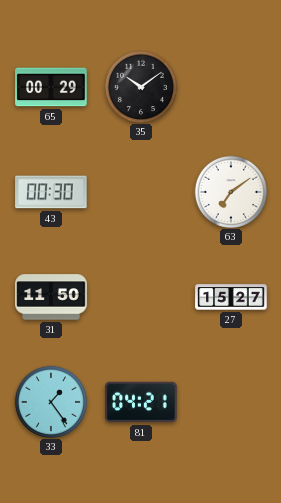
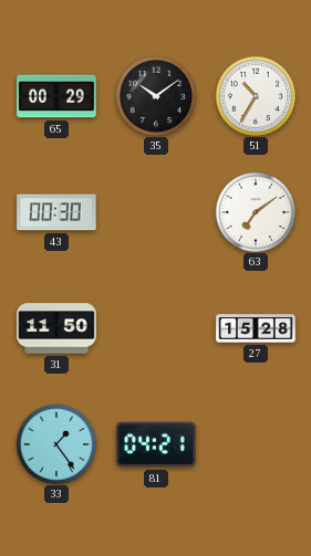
51: none -> 10:35 (255, 95)
27: 15:27 -> 15:28 (256, 328)
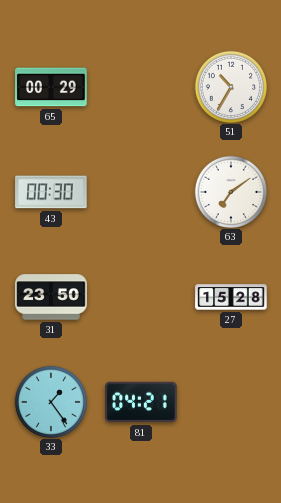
35: 10:09 -> none (155, 95)
31: 11:50 -> 23:50 (51, 297)
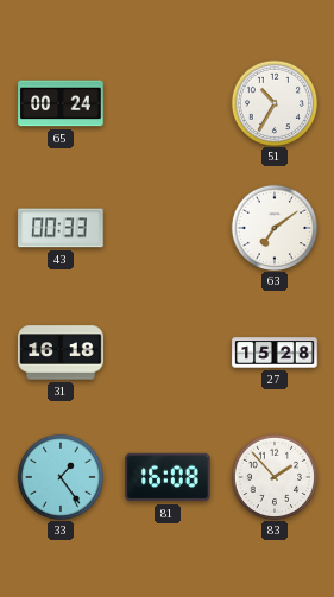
65: 00:29 -> 00:24 (61, 103)
43: 00:30 -> 00:33 (61, 228)
31: 23:50 -> 16:18 (61, 353)
81: 04:21 -> 16:08 (168, 477)
83: none -> 1:53 (273, 476)
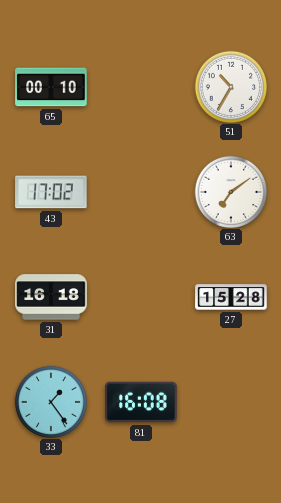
65: 00:24 -> 00:10 (51, 87)
43: 00:33 -> 17:02 (51, 192)
83: 1:53 -> none (273, 476)
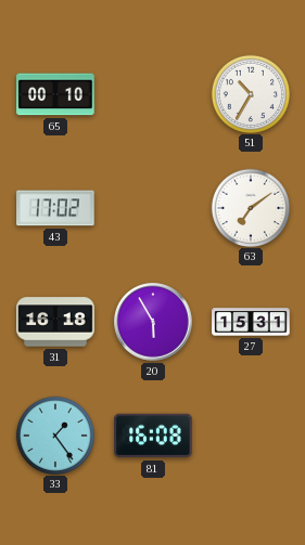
20: none -> 5:55 (153, 322)
27: 15:28 -> 15:31 (251, 322)
